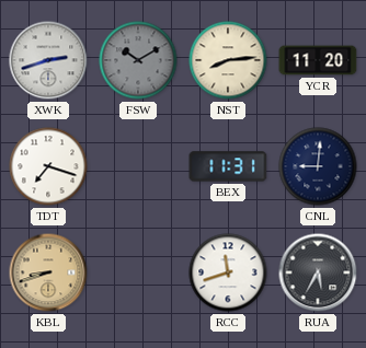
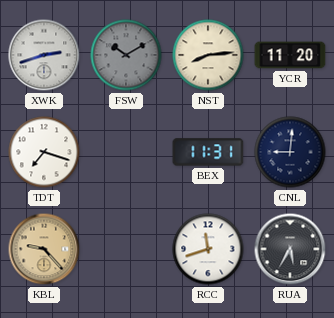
KBL: 8:42 -> 9:23 (44, 249)
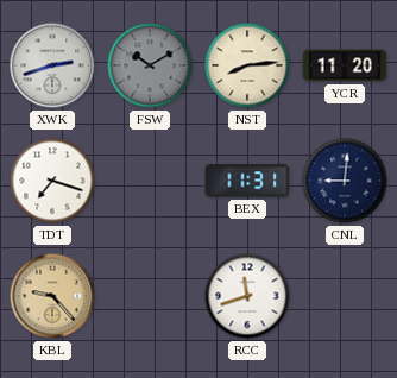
RUA: 5:35 -> none (290, 249)
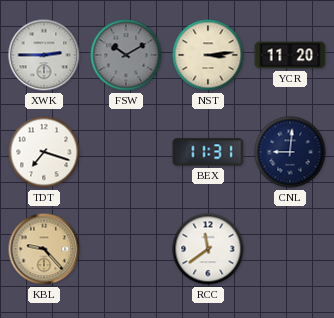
XWK: 2:42 -> 2:45 (44, 55)
NST: 8:14 -> 3:14 (208, 55)
RCC: 11:42 -> 11:39 (208, 249)
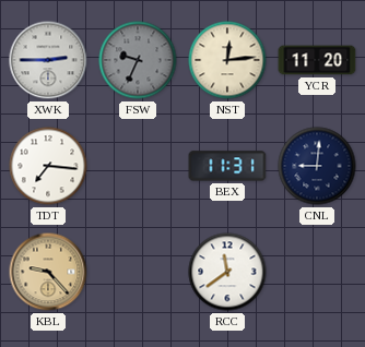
FSW: 10:10 -> 9:34 (138, 60)
NST: 3:14 -> 12:14 (227, 60)
TDT: 7:18 -> 7:16 (48, 166)
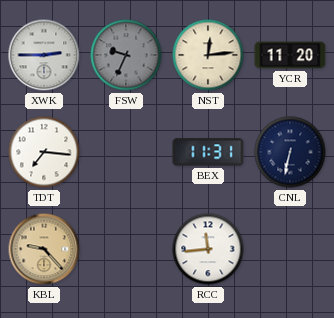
CNL: 9:01 -> 6:32 (290, 152)
RCC: 11:39 -> 11:44 (208, 249)
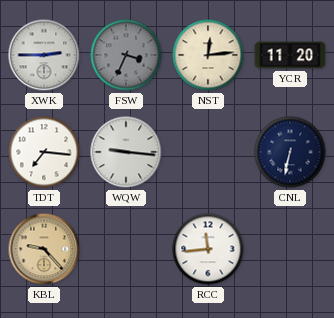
FSW: 9:34 -> 3:34 (126, 55)
WQW: none -> 9:16 (126, 152)
BEX: 11:31 -> none (208, 152)
